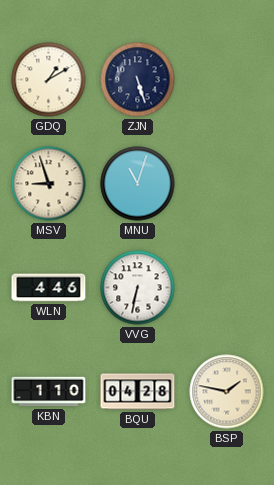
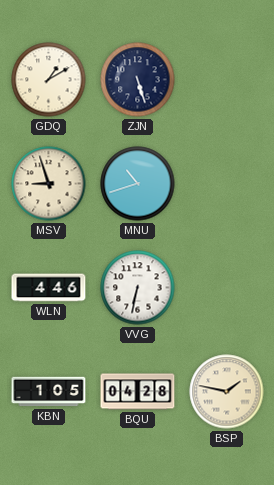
MNU: 11:03 -> 10:42 (138, 184)
KBN: 1:10 -> 1:05 (49, 392)
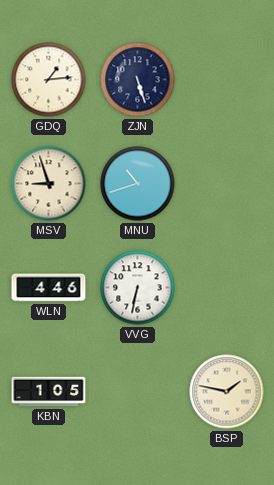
GDQ: 1:10 -> 1:14 (49, 80)
BQU: 04:28 -> none (138, 392)
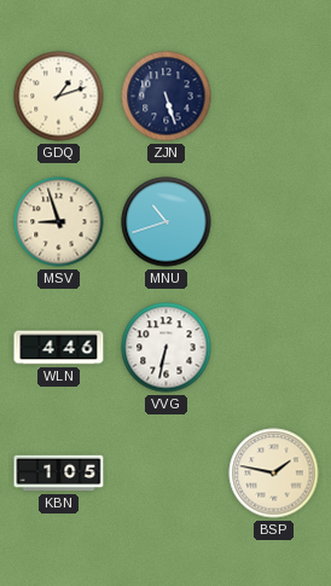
GDQ: 1:14 -> 1:12 (59, 97)
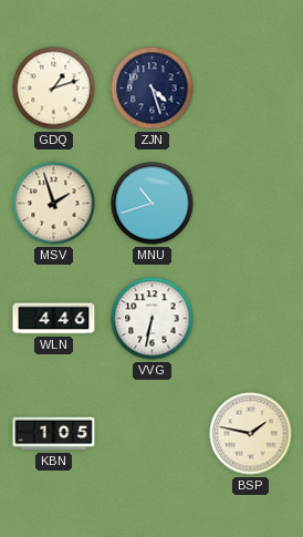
ZJN: 5:27 -> 4:27 (153, 89)
MSV: 8:57 -> 1:57 (54, 204)
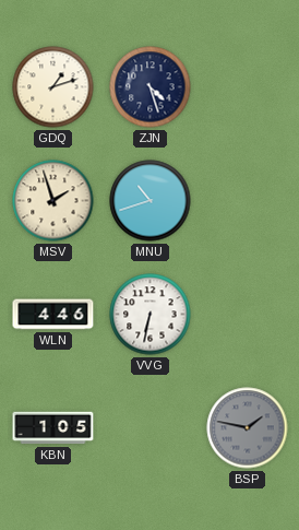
BSP dial: cream -> grey (248, 428)
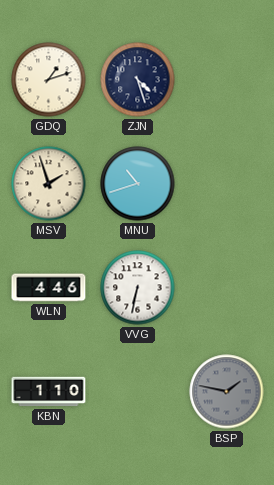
KBN: 1:05 -> 1:10 (49, 392)
